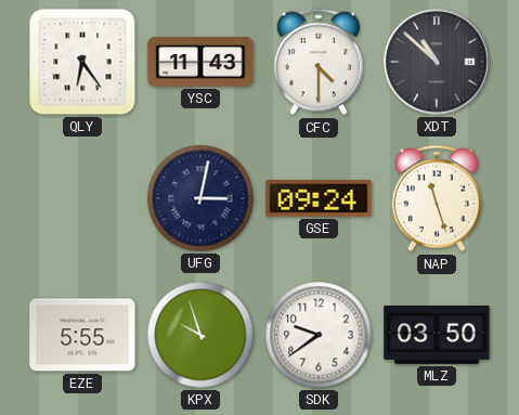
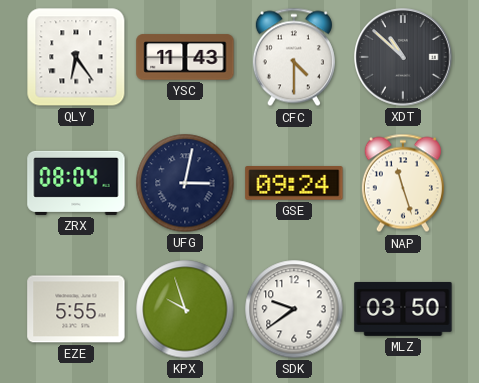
ZRX: none -> 08:04 (76, 183)
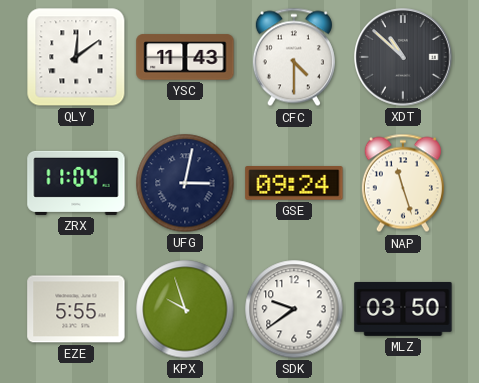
QLY: 6:24 -> 12:09 (76, 57)
ZRX: 08:04 -> 11:04 (76, 183)
